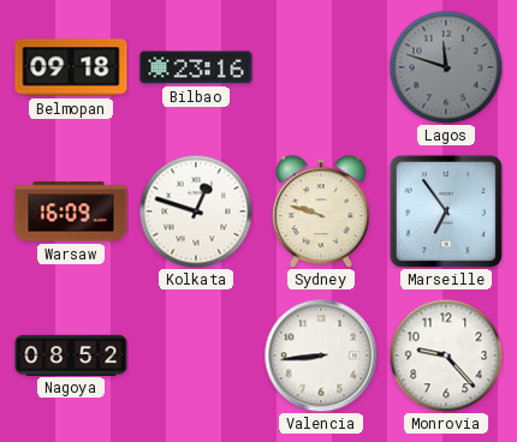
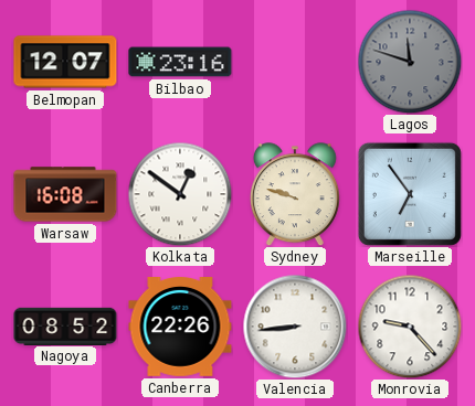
Belmopan: 09:18 -> 12:07 (65, 62)
Warsaw: 16:09 -> 16:08 (65, 194)
Kolkata: 12:48 -> 12:51 (180, 194)
Canberra: none -> 22:26 (180, 328)
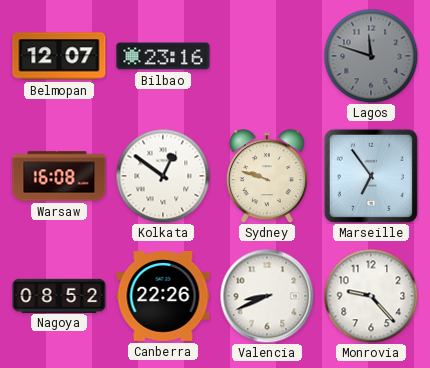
Valencia: 8:44 -> 8:41 (267, 296)
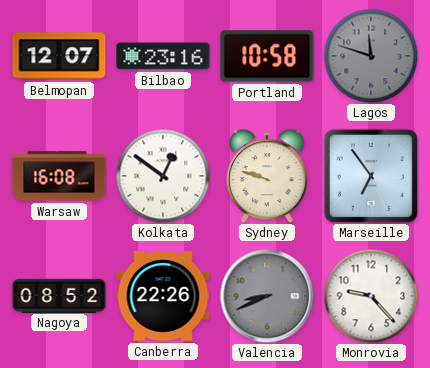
Portland: none -> 10:58 (267, 56)
Valencia dial: white -> grey (267, 296)
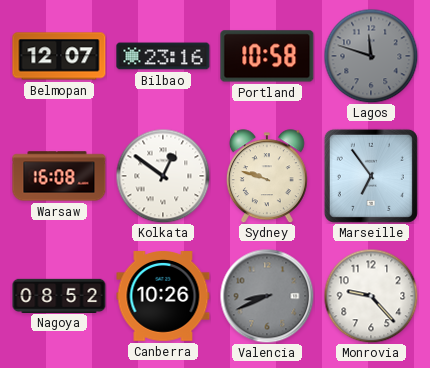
Canberra: 22:26 -> 10:26 (163, 297)
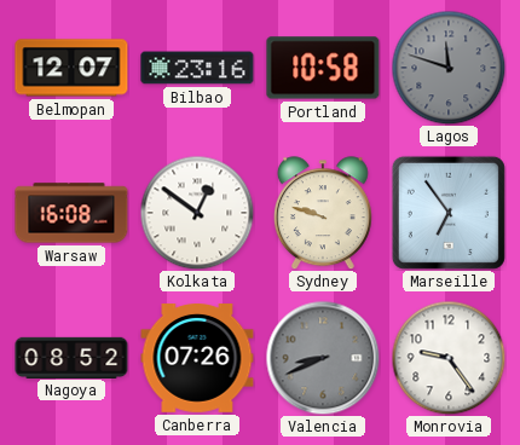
Canberra: 10:26 -> 07:26 (197, 359)
Monrovia: 9:23 -> 9:24 (449, 358)
